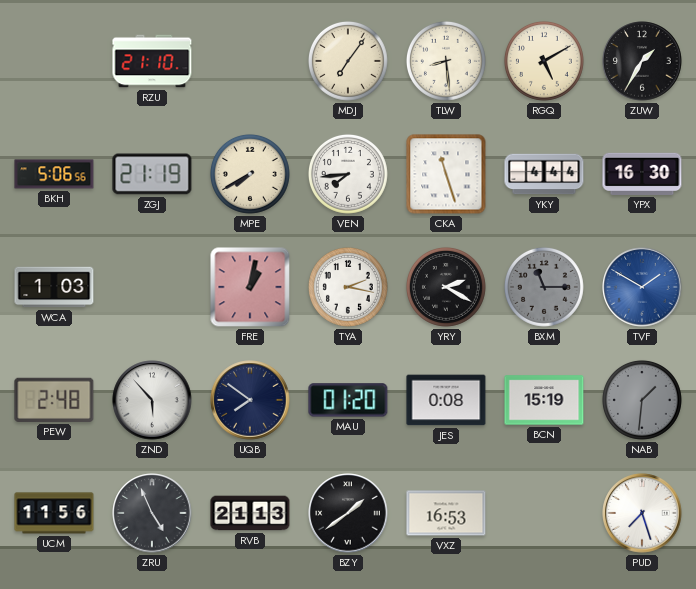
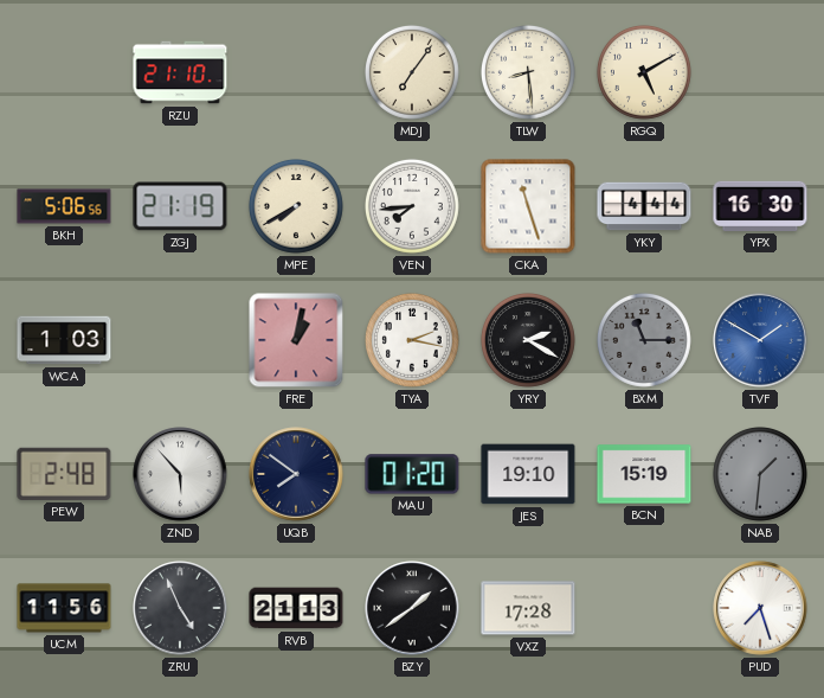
ZUW: 1:35 -> none (642, 61)
JES: 0:08 -> 19:10 (528, 474)
VXZ: 16:53 -> 17:28 (528, 608)
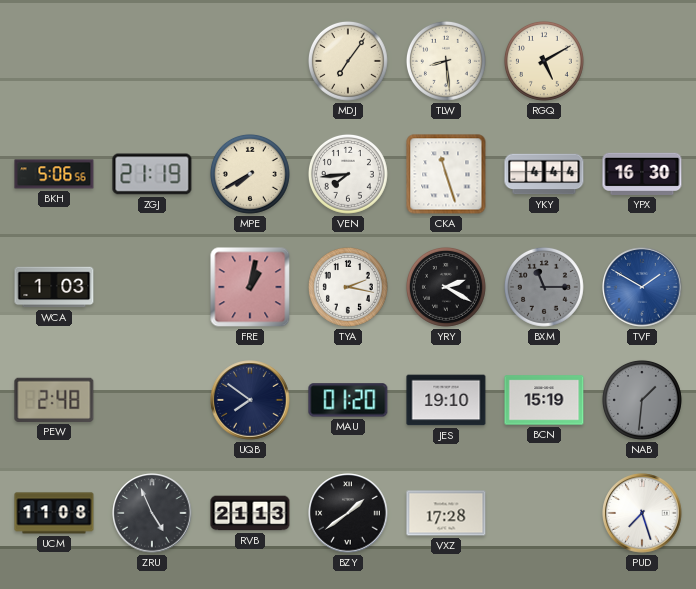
RZU: 21:10 -> none (180, 72)
ZND: 5:53 -> none (180, 474)
UCM: 11:56 -> 11:08 (54, 513)
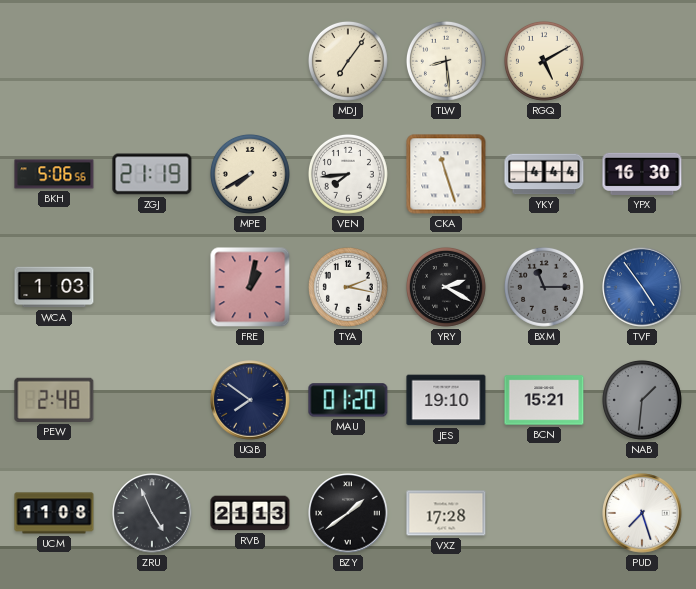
TVF: 1:50 -> 4:54 (642, 287)
BCN: 15:19 -> 15:21 (544, 400)
